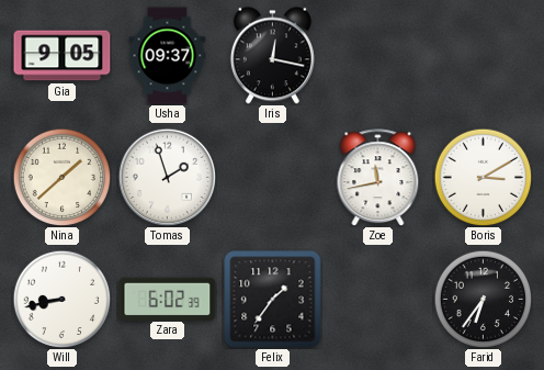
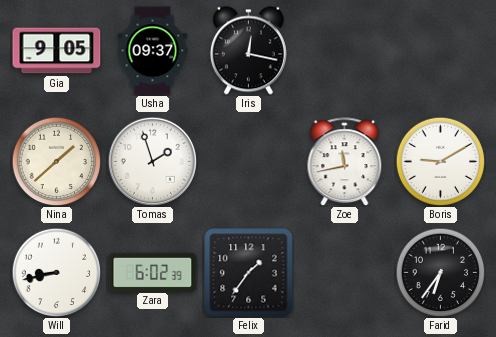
Boris: 3:10 -> 9:10 (440, 161)
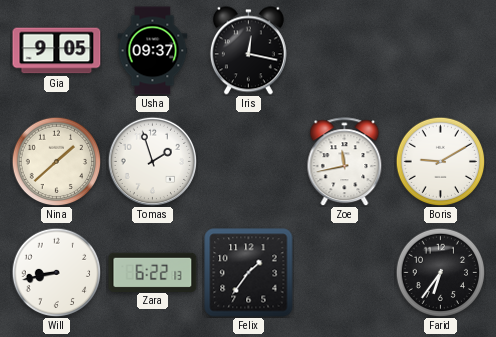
Zara: 6:02 -> 6:22 (153, 272)
